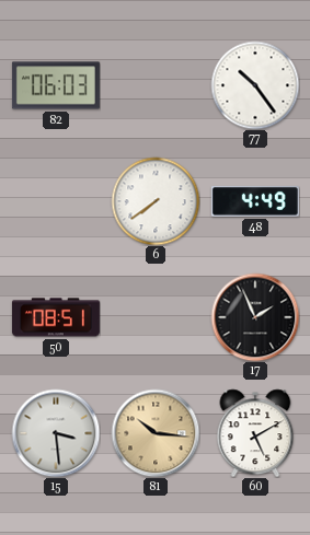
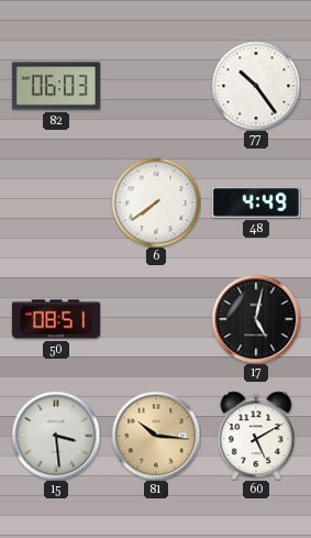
17: 1:56 -> 5:02 (256, 319)
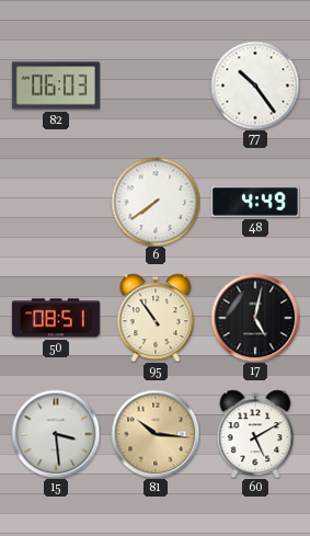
95: none -> 10:54 (156, 318)
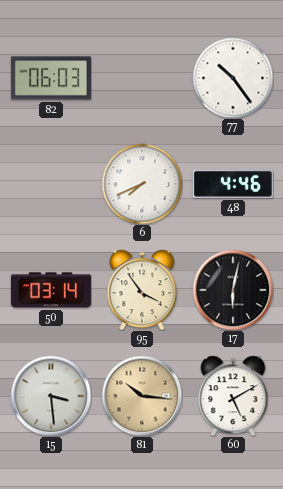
6: 7:39 -> 7:41 (142, 184)
48: 4:49 -> 4:46 (233, 184)
50: 08:51 -> 03:14 (51, 290)
95: 10:54 -> 3:54 (142, 290)
17: 5:02 -> 6:02 (233, 290)
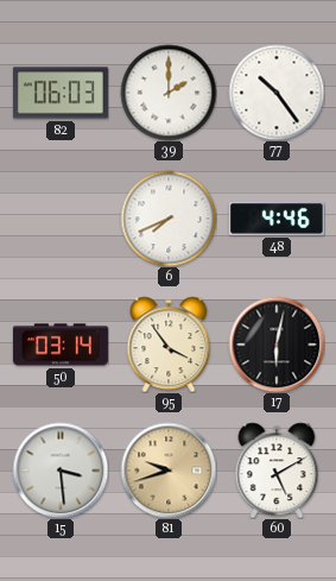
39: none -> 2:00 (169, 93)
81: 10:16 -> 9:42 (169, 471)
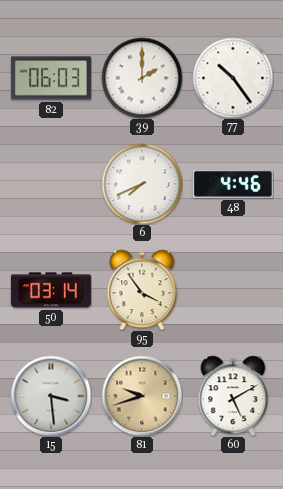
17: 6:02 -> none (277, 345)
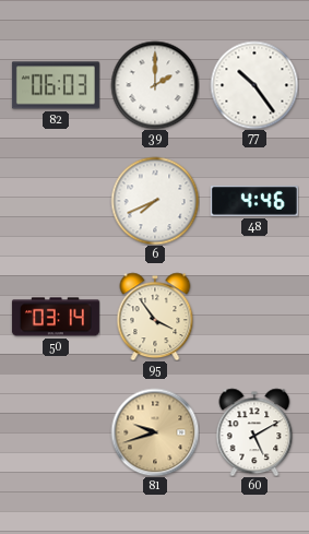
15: 3:29 -> none (51, 396)
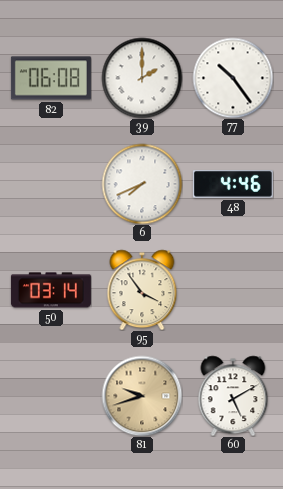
82: 06:03 -> 06:08 (51, 78)
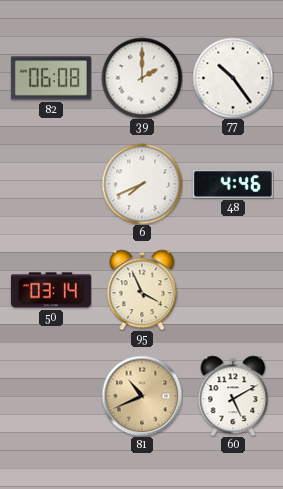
95: 3:54 -> 3:56 (142, 290)
81: 9:42 -> 10:41 (142, 396)
